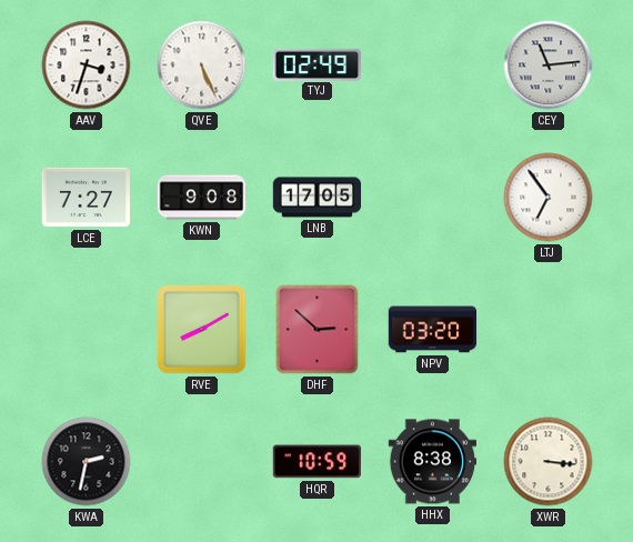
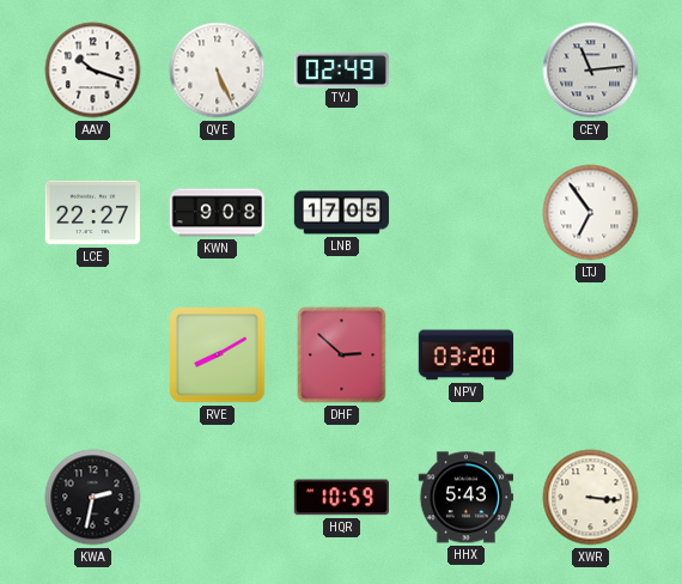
AAV: 3:33 -> 10:18 (93, 71)
LCE: 7:27 -> 22:27 (92, 213)
HHX: 8:38 -> 5:43 (465, 498)
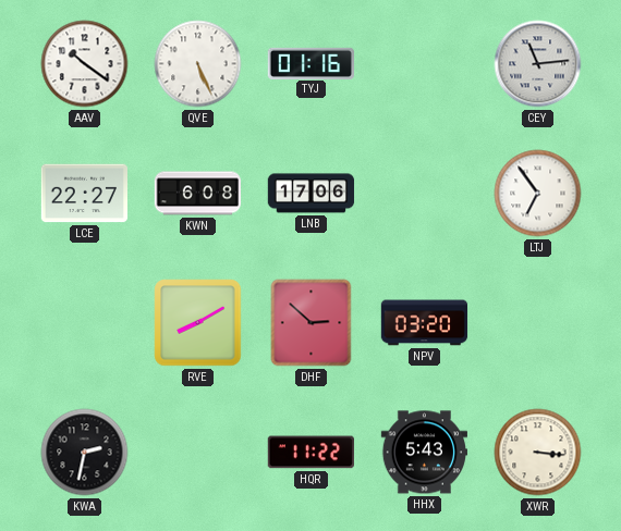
AAV: 10:18 -> 10:21 (85, 64)
TYJ: 02:49 -> 01:16 (312, 63)
KWN: 9:08 -> 6:08 (198, 194)
LNB: 17:05 -> 17:06 (312, 194)
HQR: 10:59 -> 11:22 (310, 453)
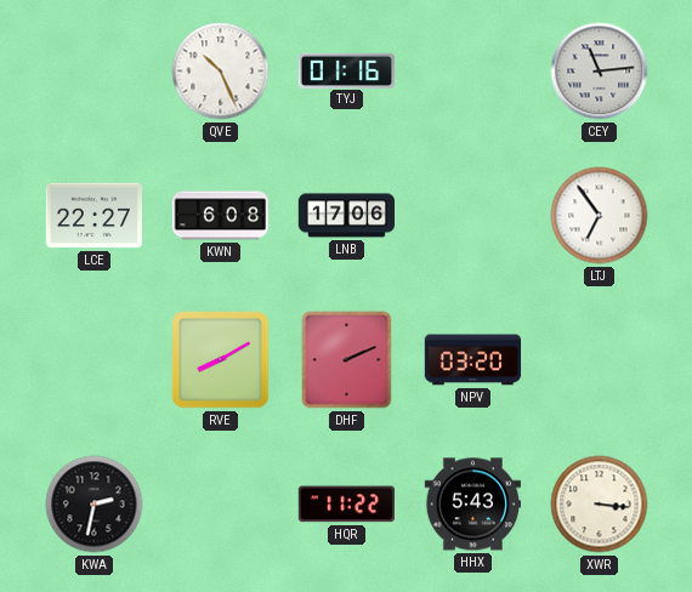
AAV: 10:21 -> none (85, 64)
QVE: 5:26 -> 10:26 (221, 72)
DHF: 2:52 -> 2:11 (347, 360)
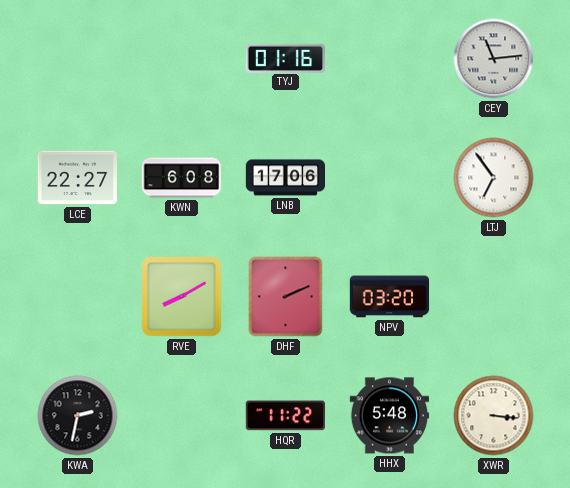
QVE: 10:26 -> none (221, 72)
HHX: 5:43 -> 5:48 (389, 416)
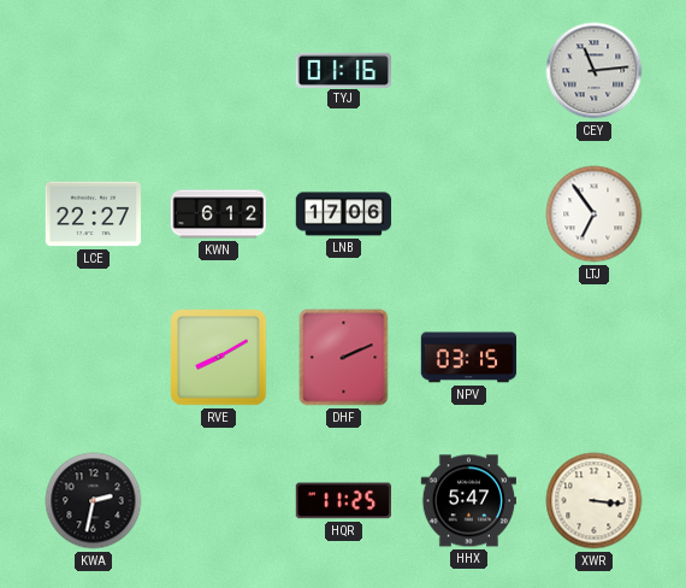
KWN: 6:08 -> 6:12 (219, 214)
NPV: 03:20 -> 03:15 (469, 358)
HQR: 11:22 -> 11:25 (343, 501)
HHX: 5:48 -> 5:47 (468, 501)
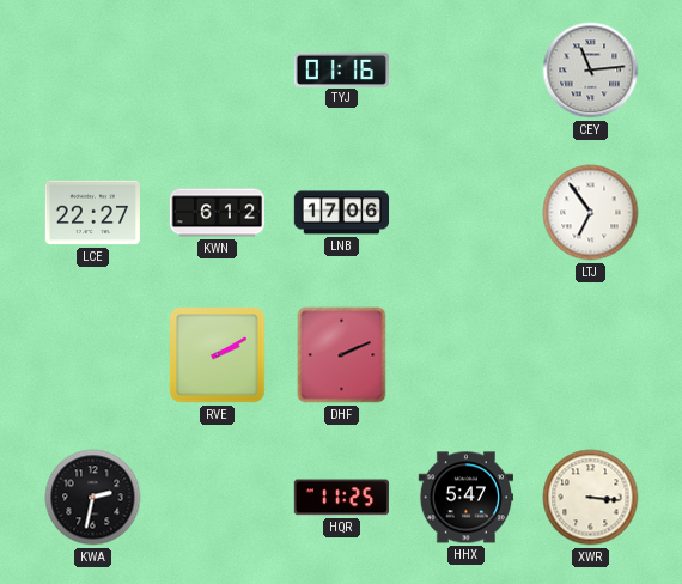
RVE: 8:10 -> 2:10 (218, 355)
NPV: 03:15 -> none (469, 358)
